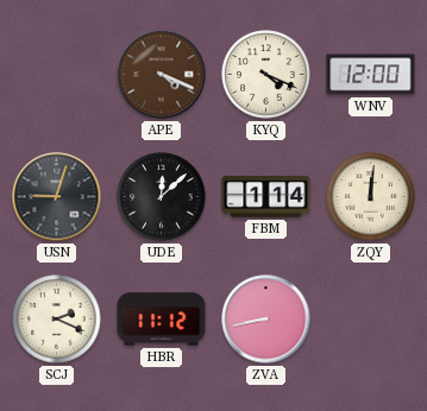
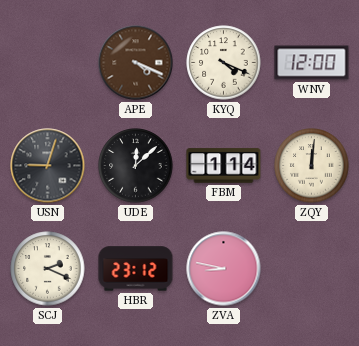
HBR: 11:12 -> 23:12 (136, 269)
ZVA: 8:43 -> 8:47 (224, 269)
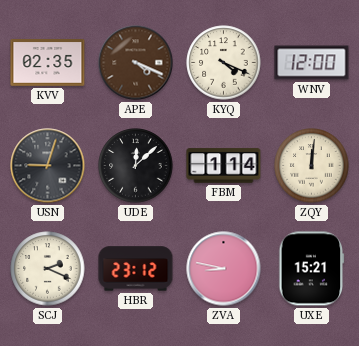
KVV: none -> 02:35 (48, 63)
UXE: none -> 15:21 (312, 269)
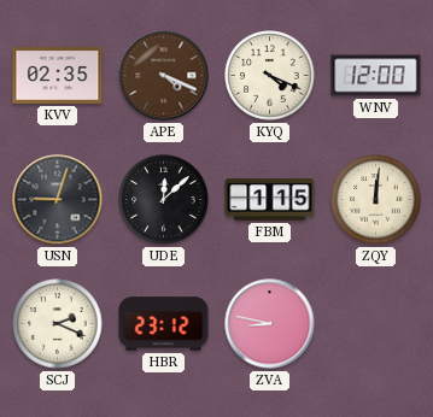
FBM: 1:14 -> 1:15 (270, 200)
UXE: 15:21 -> none (312, 269)
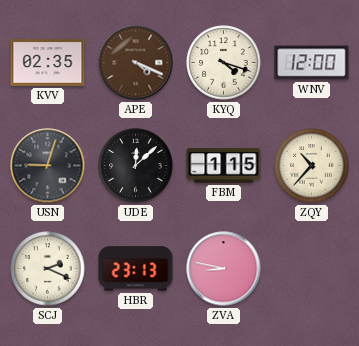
KYQ: 4:19 -> 4:18 (224, 63)
ZQY: 12:01 -> 10:37 (312, 166)
HBR: 23:12 -> 23:13 (136, 269)
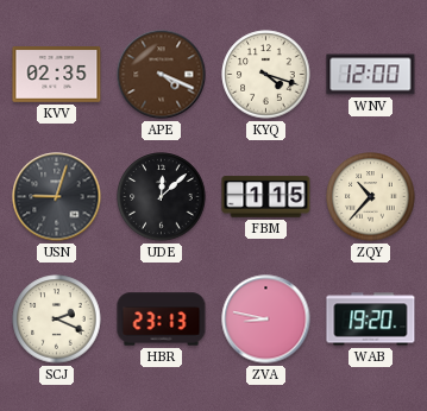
WAB: none -> 19:20 (371, 320)
